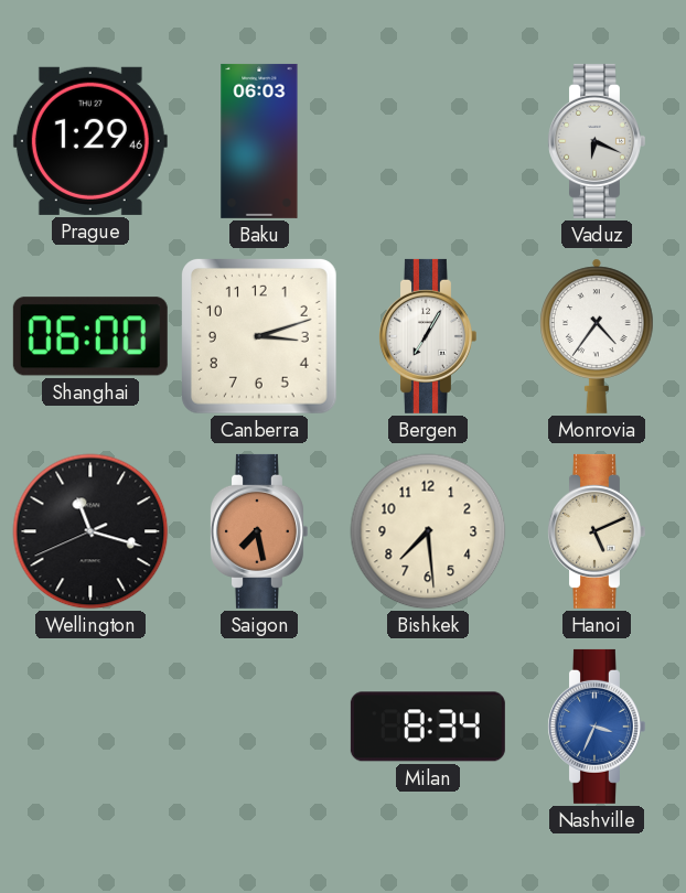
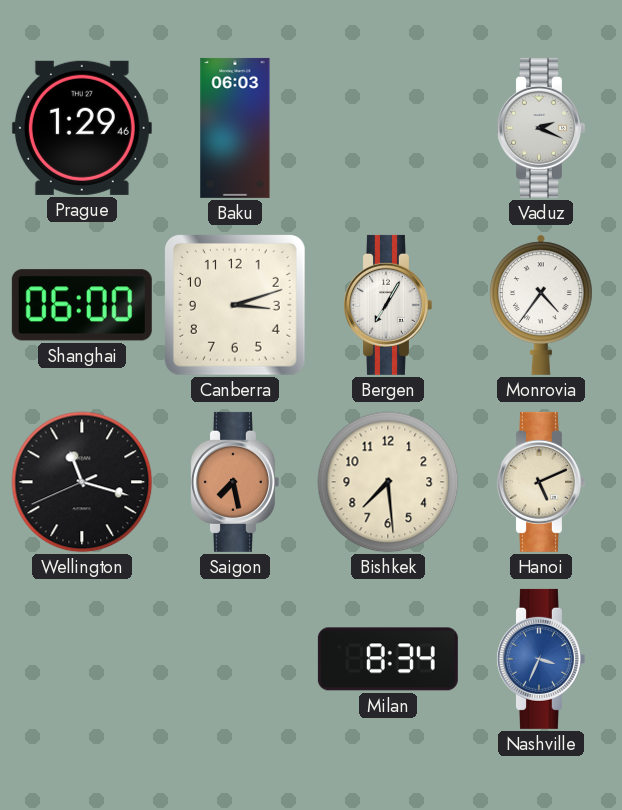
Vaduz: 6:19 -> 2:19 (540, 128)
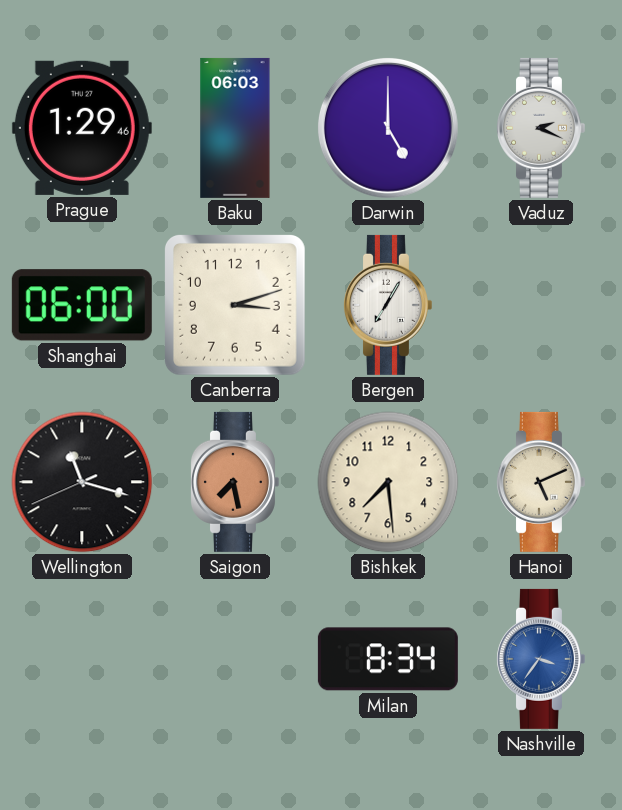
Darwin: none -> 5:00 (388, 128)
Monrovia: 4:36 -> none (541, 305)
Nashville: 3:34 -> 3:36 (540, 659)
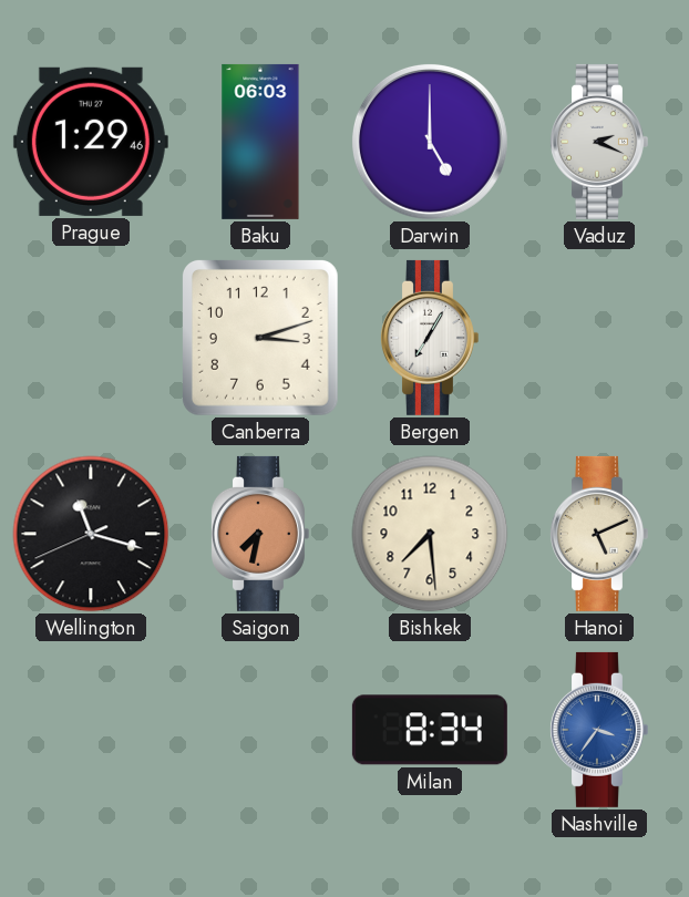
Shanghai: 06:00 -> none (82, 305)
Saigon: 7:28 -> 7:32 (259, 534)
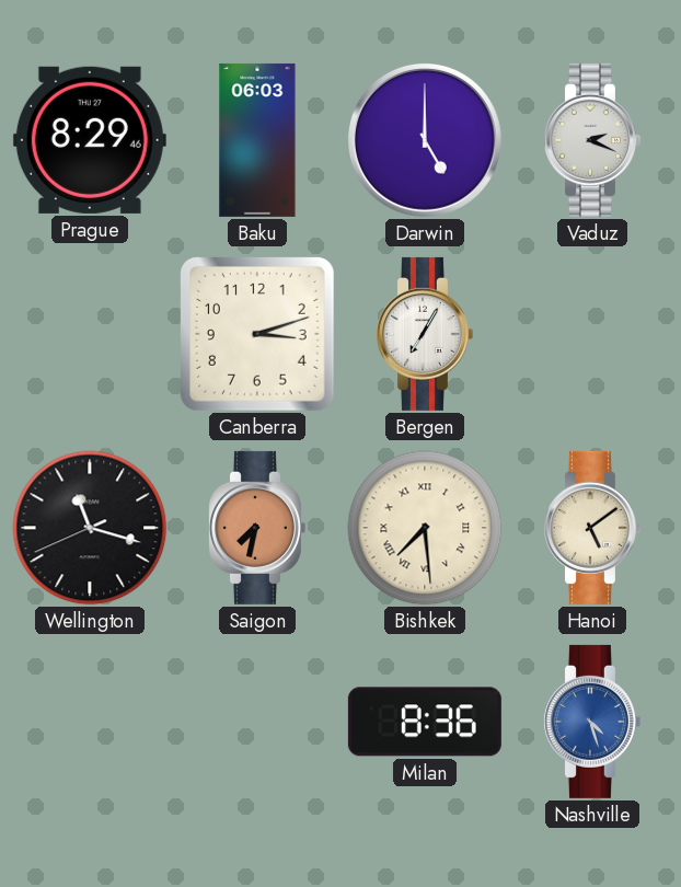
Prague: 1:29 -> 8:29 (90, 140)
Bishkek numerals: Arabic -> Roman (425, 528)
Hanoi: 5:11 -> 5:09 (591, 528)
Milan: 8:34 -> 8:36 (425, 722)
Nashville: 3:36 -> 4:27 (591, 722)
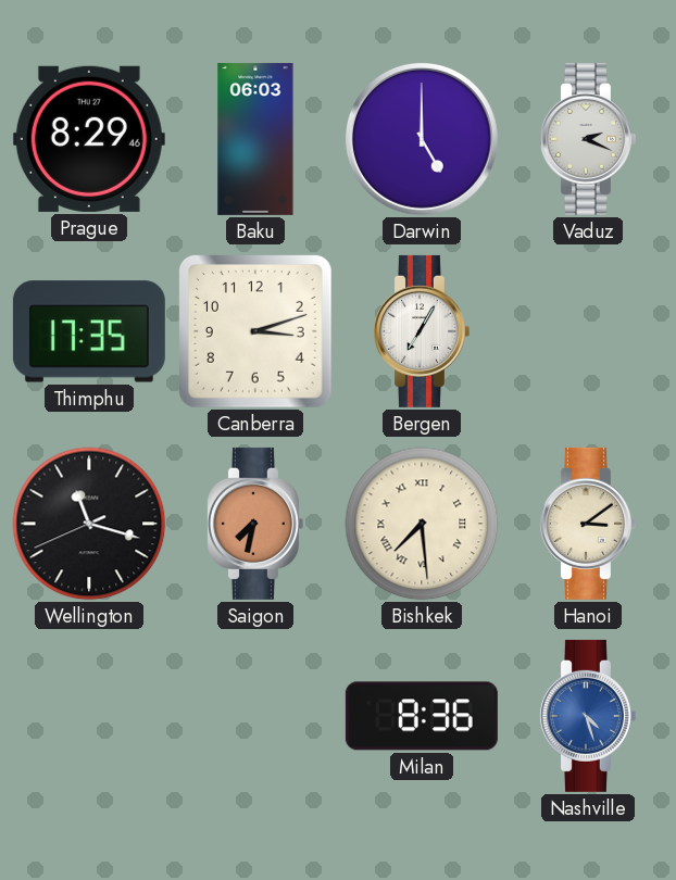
Thimphu: none -> 17:35 (89, 331)
Hanoi: 5:09 -> 3:09 (587, 524)
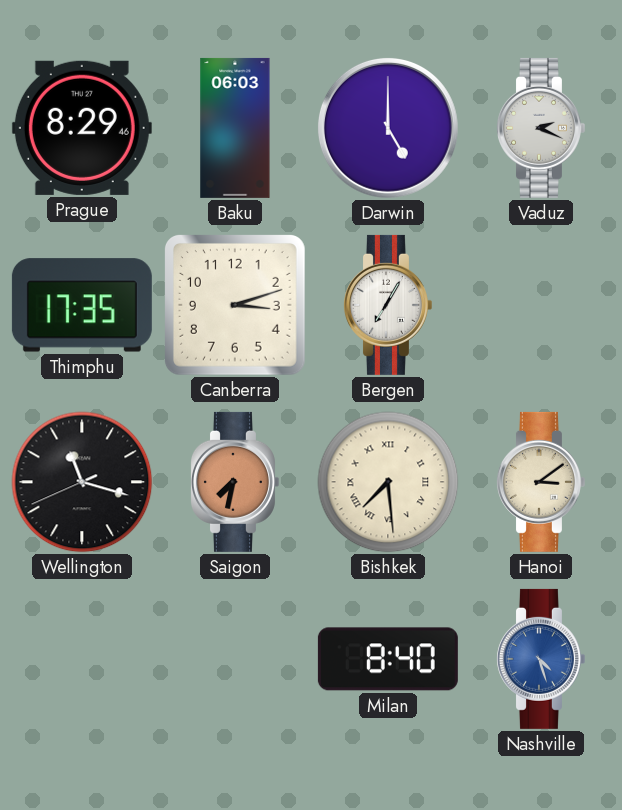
Milan: 8:36 -> 8:40 (388, 659)
